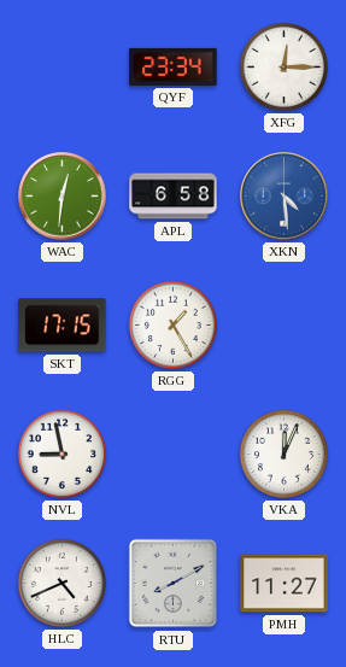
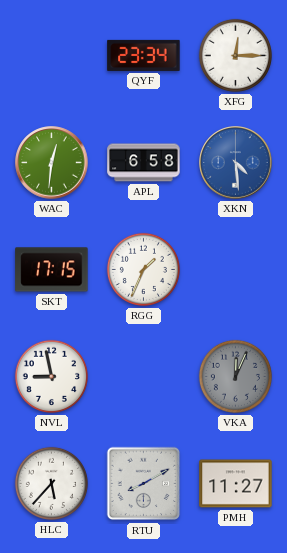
RGG: 1:25 -> 1:34 (143, 269)
VKA dial: white -> grey (235, 376)
HLC: 4:41 -> 5:37 (51, 483)
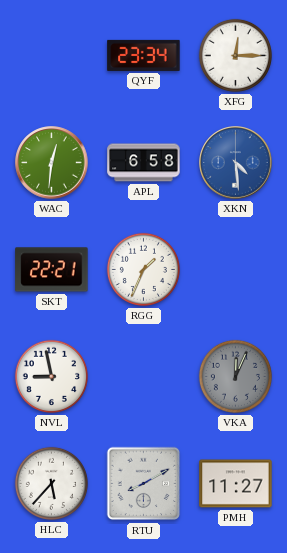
SKT: 17:15 -> 22:21 (52, 270)
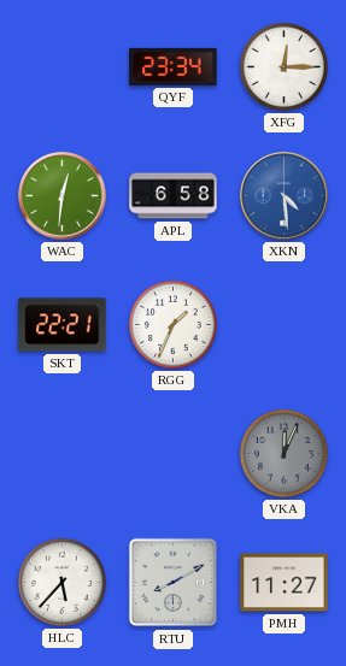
NVL: 8:58 -> none (51, 376)
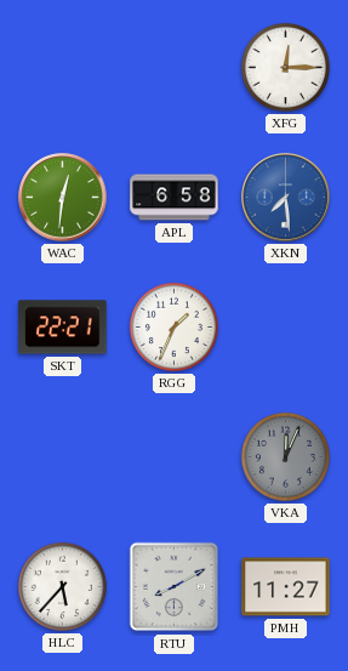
QYF: 23:34 -> none (174, 66)
XKN: 4:29 -> 7:29 (286, 198)
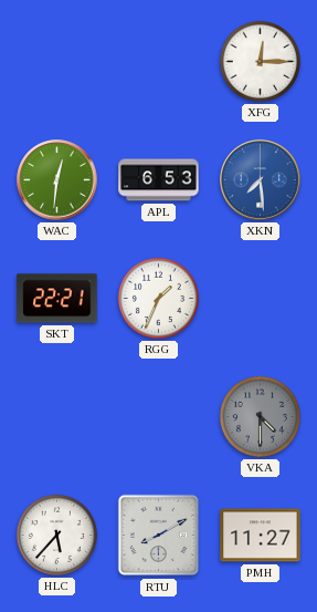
APL: 6:58 -> 6:53 (159, 180)
VKA: 12:04 -> 4:30 (260, 416)
